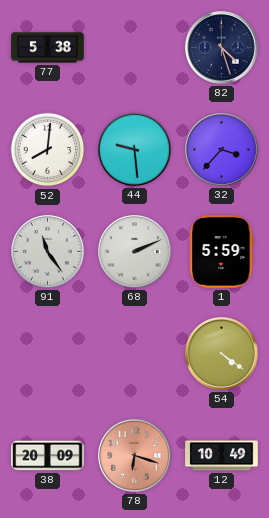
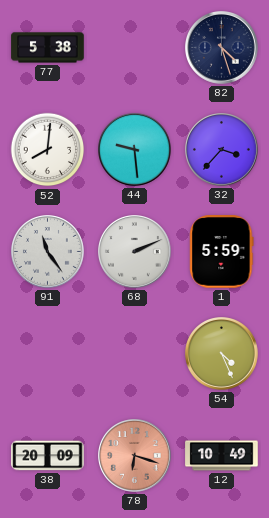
54: 4:21 -> 4:26 (222, 354)
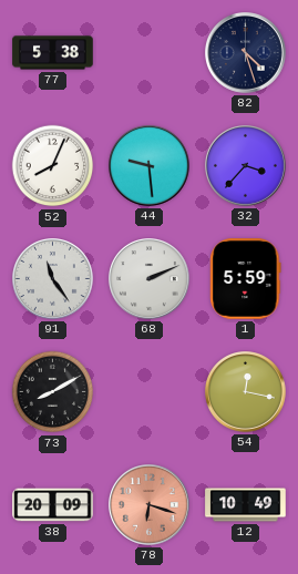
52: 8:01 -> 8:04 (53, 166)
73: none -> 8:10 (53, 392)
54: 4:26 -> 12:17 (246, 392)
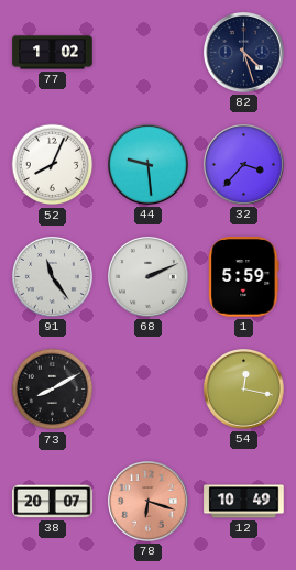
77: 5:38 -> 1:02 (53, 53)
38: 20:09 -> 20:07 (53, 502)
